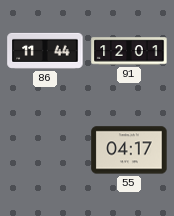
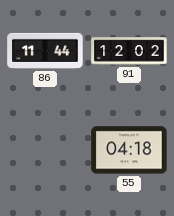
91: 12:01 -> 12:02 (129, 51)
55: 04:17 -> 04:18 (129, 150)
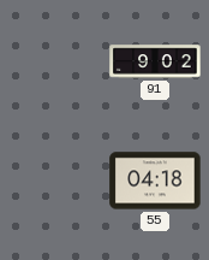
86: 11:44 -> none (45, 51)
91: 12:02 -> 9:02 (155, 61)
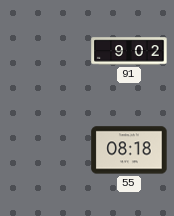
55: 04:18 -> 08:18 (129, 150)
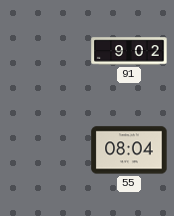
55: 08:18 -> 08:04 (129, 150)
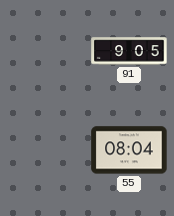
91: 9:02 -> 9:05 (129, 51)
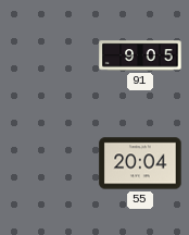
55: 08:04 -> 20:04 (140, 163)
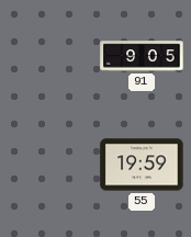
55: 20:04 -> 19:59 (142, 165)
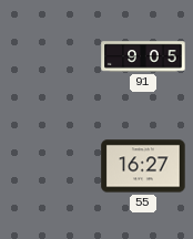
55: 19:59 -> 16:27 (143, 166)
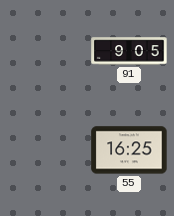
55: 16:27 -> 16:25 (129, 150)
